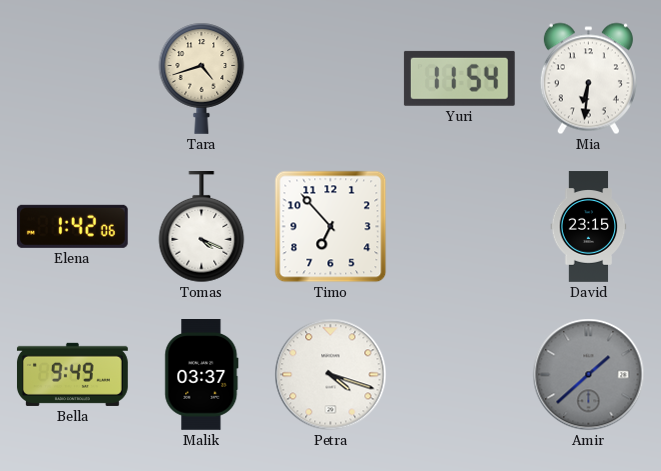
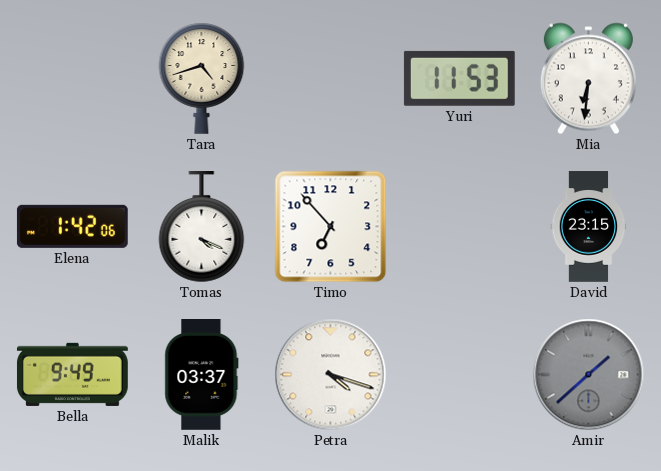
Yuri: 11:54 -> 11:53 (459, 78)
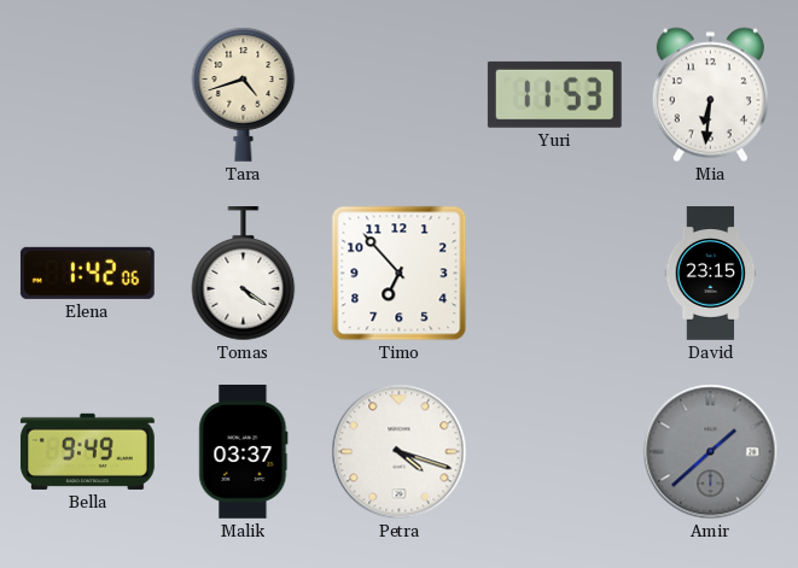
Tomas: 4:19 -> 4:21 (244, 275)
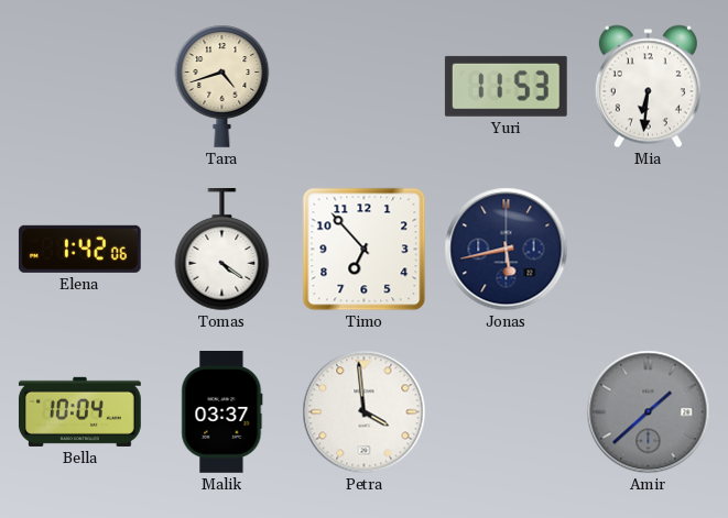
Jonas: none -> 5:43 (507, 250)
David: 23:15 -> none (711, 274)
Bella: 9:49 -> 10:04 (79, 411)
Petra: 4:18 -> 3:59 (365, 412)
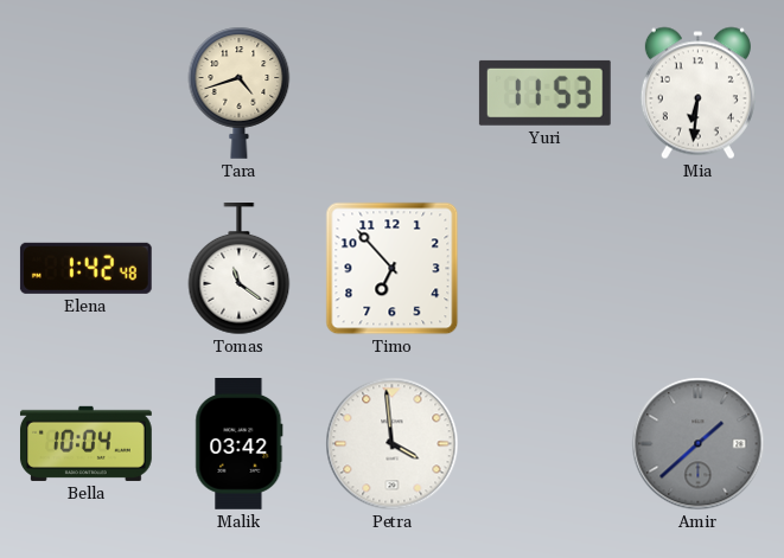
Elena: 1:42:06 -> 1:42:48 (85, 268)
Tomas: 4:21 -> 11:21 (240, 270)
Jonas: 5:43 -> none (507, 250)
Malik: 03:37 -> 03:42 (240, 444)
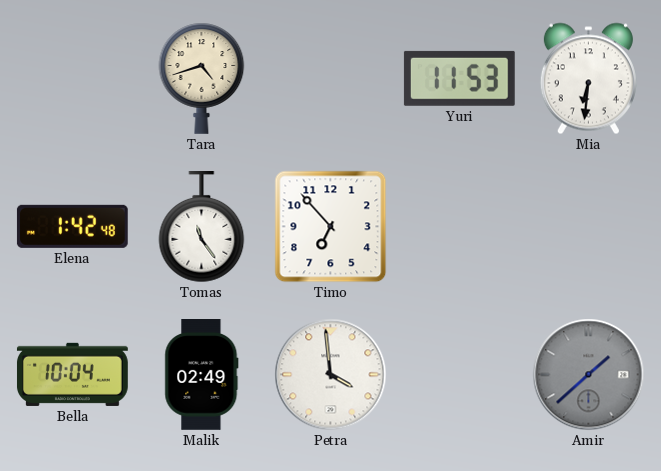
Tomas: 11:21 -> 11:24 (202, 228)
Malik: 03:42 -> 02:49 (202, 375)
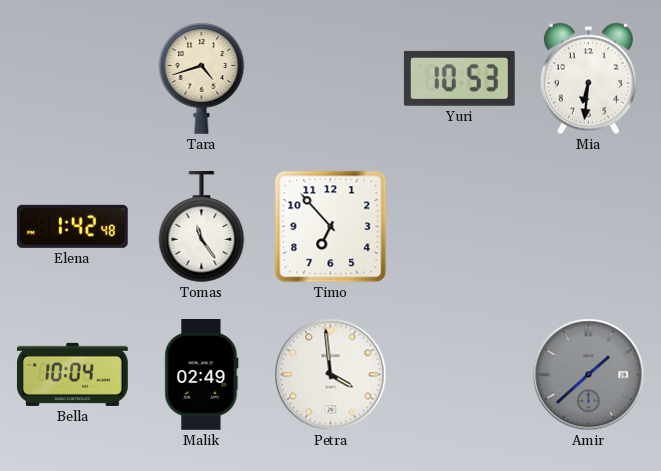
Yuri: 11:53 -> 10:53 (459, 78)
